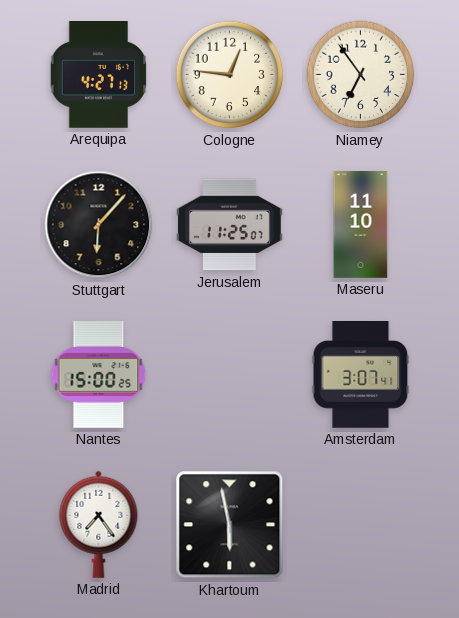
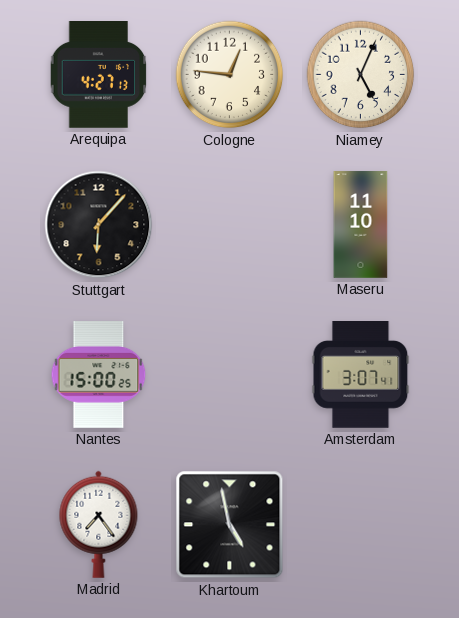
Niamey: 6:54 -> 5:04 (361, 75)
Jerusalem: 11:25 -> none (230, 225)
Khartoum: 5:58 -> 4:58 (230, 525)
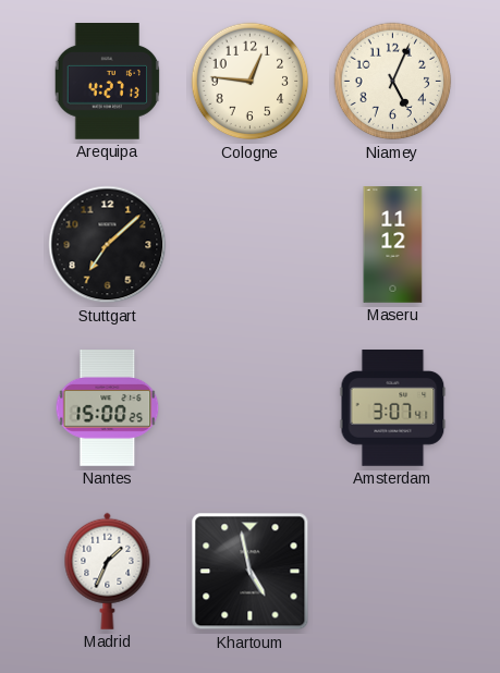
Stuttgart: 6:07 -> 7:08 (108, 245)
Maseru: 11:10 -> 11:12 (393, 245)
Madrid: 7:24 -> 1:34 (108, 571)
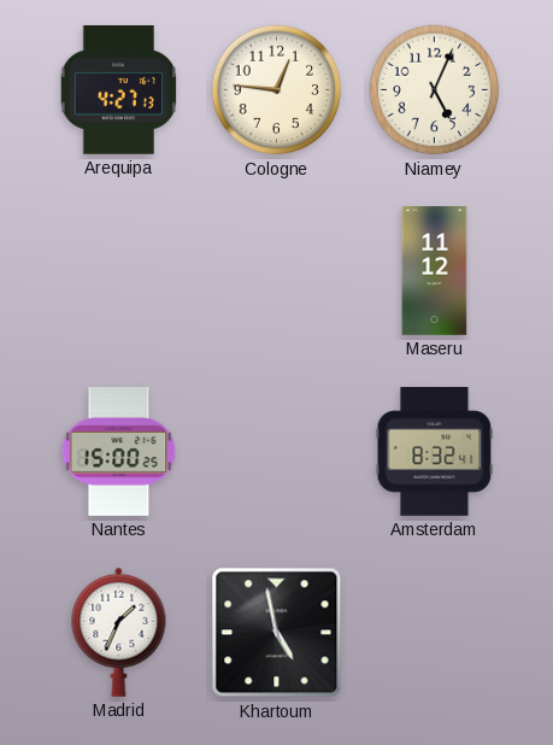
Stuttgart: 7:08 -> none (108, 245)
Amsterdam: 3:07 -> 8:32 (435, 452)
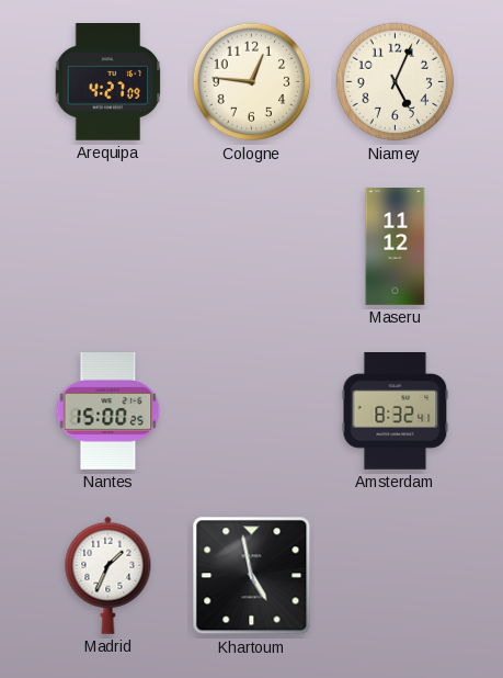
Arequipa: 4:27:13 -> 4:27:09 (108, 82)
